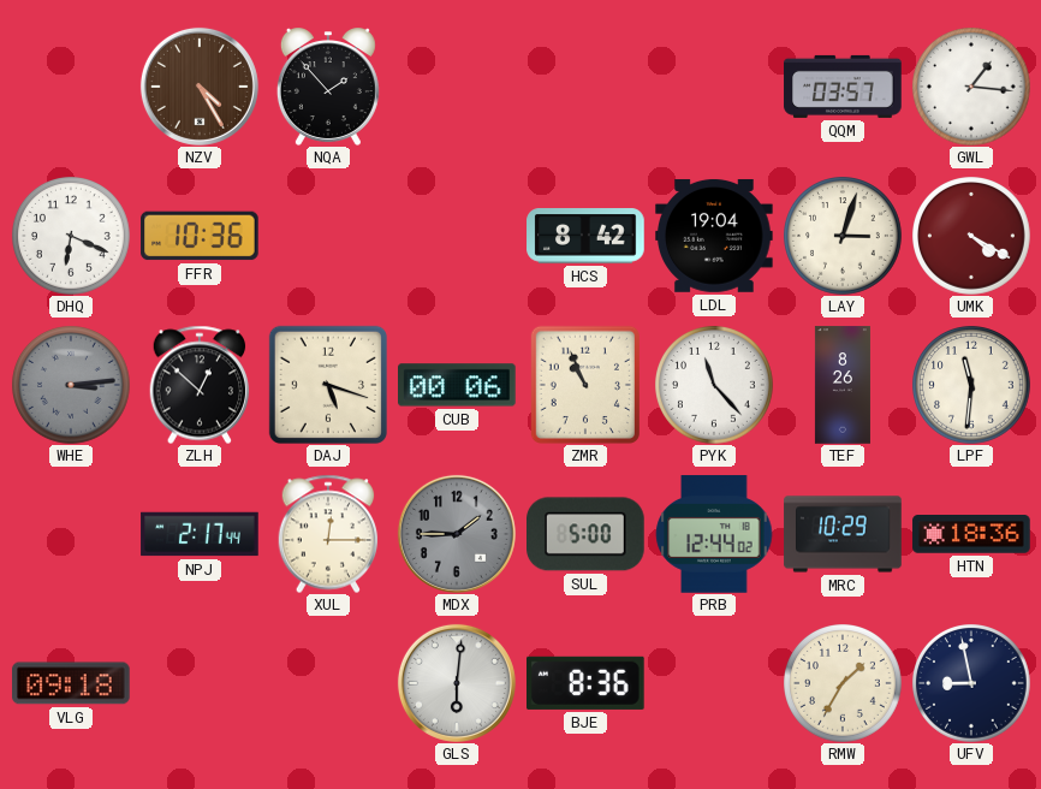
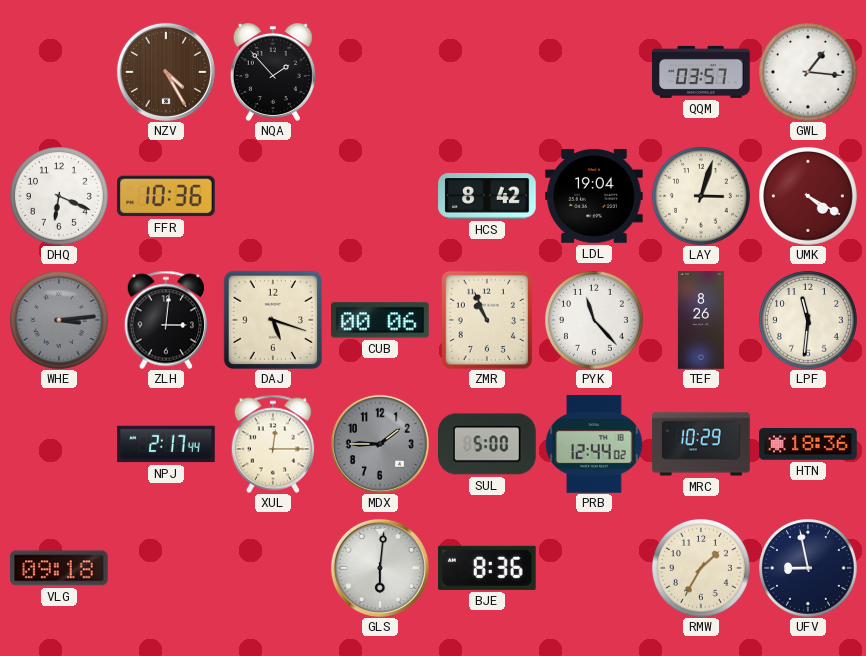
ZLH: 12:52 -> 3:01 (166, 320)
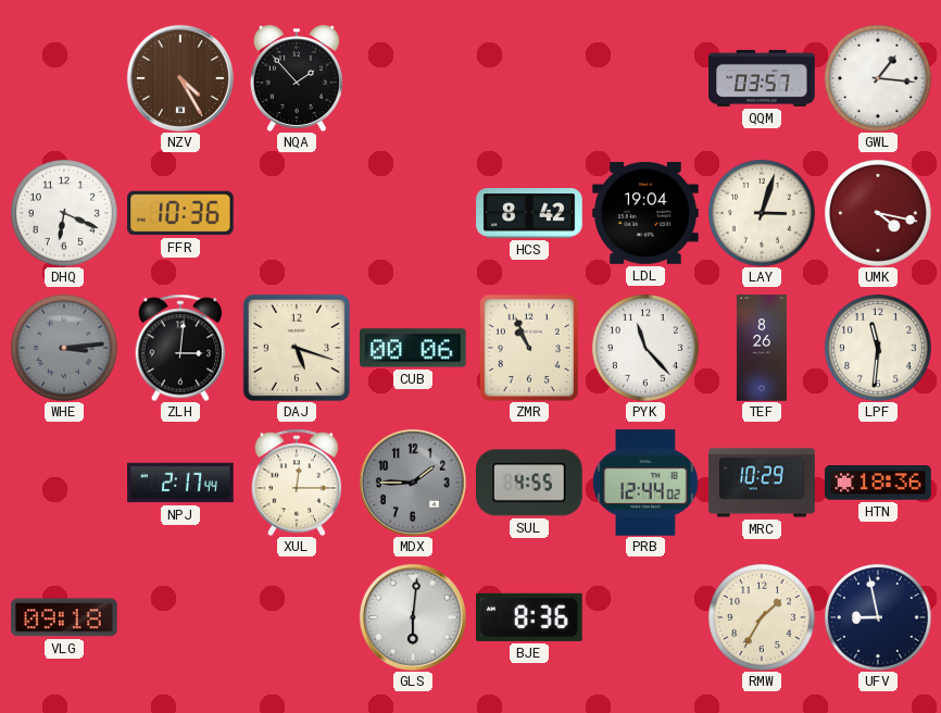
UMK: 4:20 -> 4:17 (879, 214)
SUL: 5:00 -> 4:55 (530, 483)
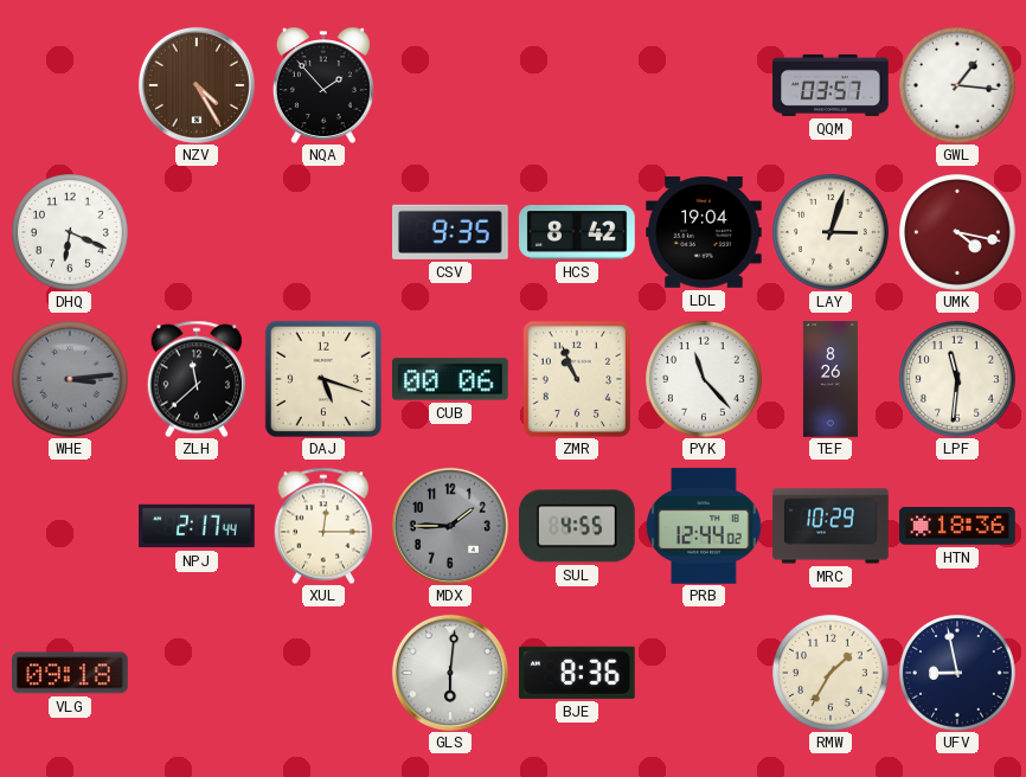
FFR: 10:36 -> none (180, 213)
CSV: none -> 9:35 (451, 232)
ZLH: 3:01 -> 11:38 (197, 379)
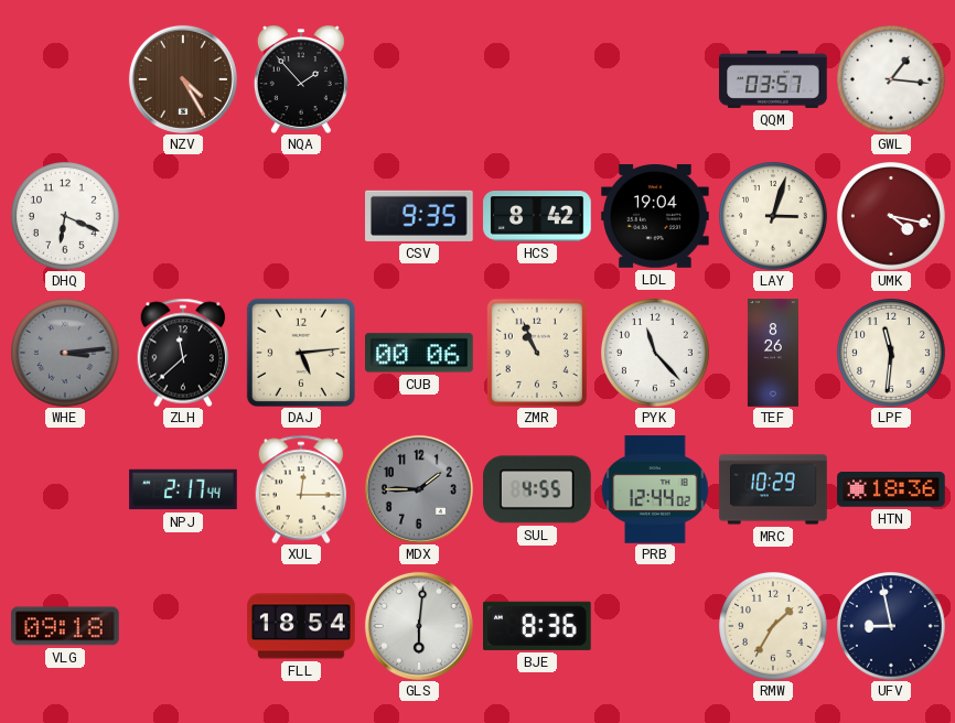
DAJ: 5:18 -> 5:14 (301, 353)
FLL: none -> 18:54 (301, 626)
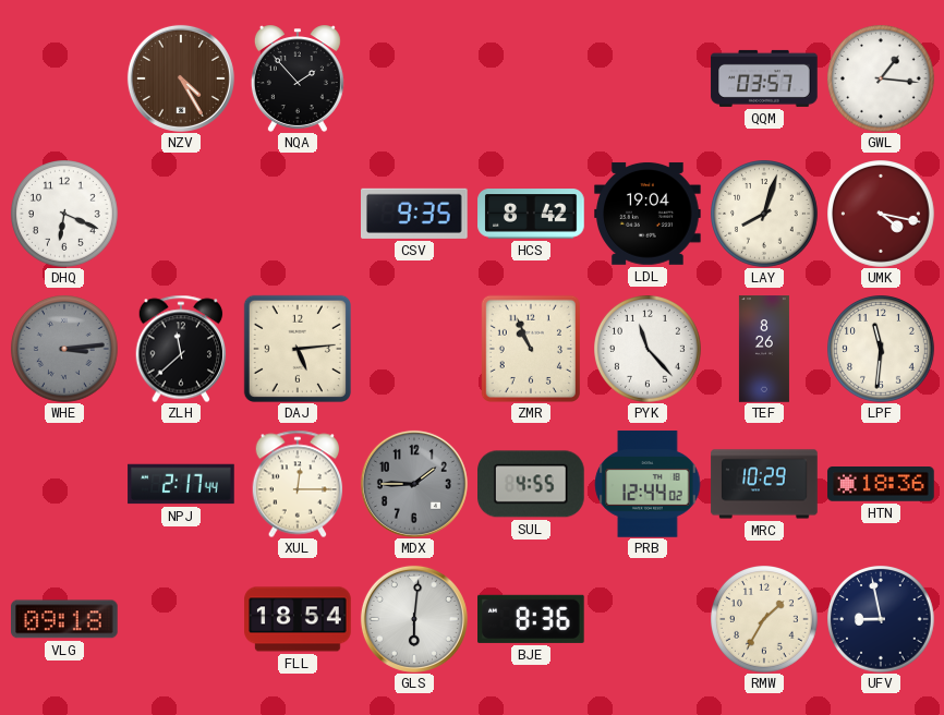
LAY: 3:03 -> 8:03 (765, 215)
CUB: 00:06 -> none (419, 353)
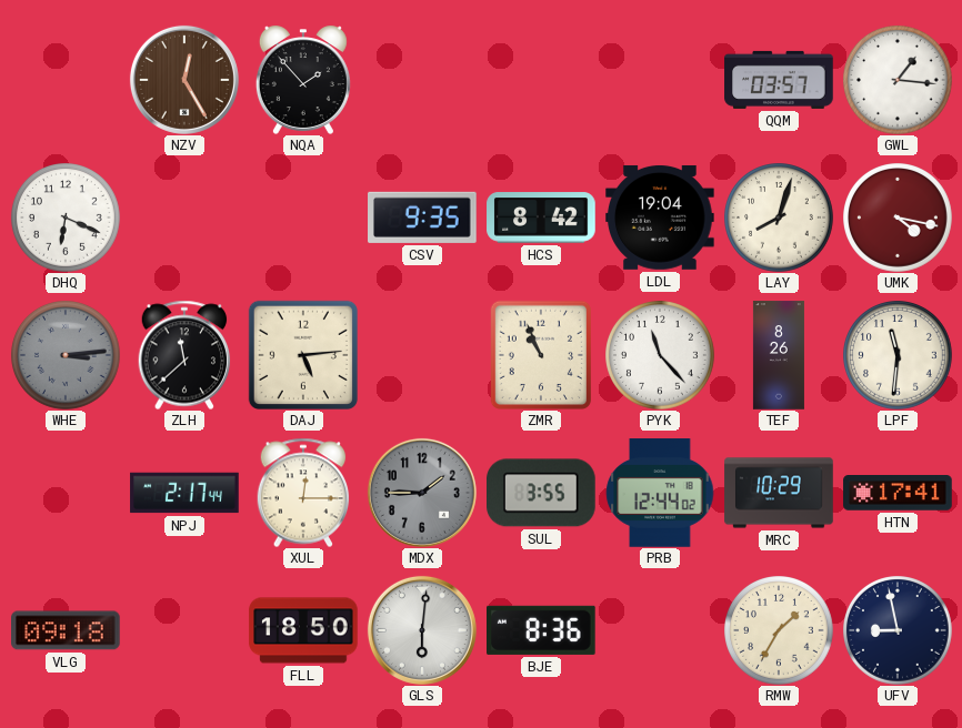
NZV: 4:25 -> 12:25 (184, 80)
SUL: 4:55 -> 3:55 (542, 493)
HTN: 18:36 -> 17:41 (898, 493)
FLL: 18:54 -> 18:50 (303, 630)
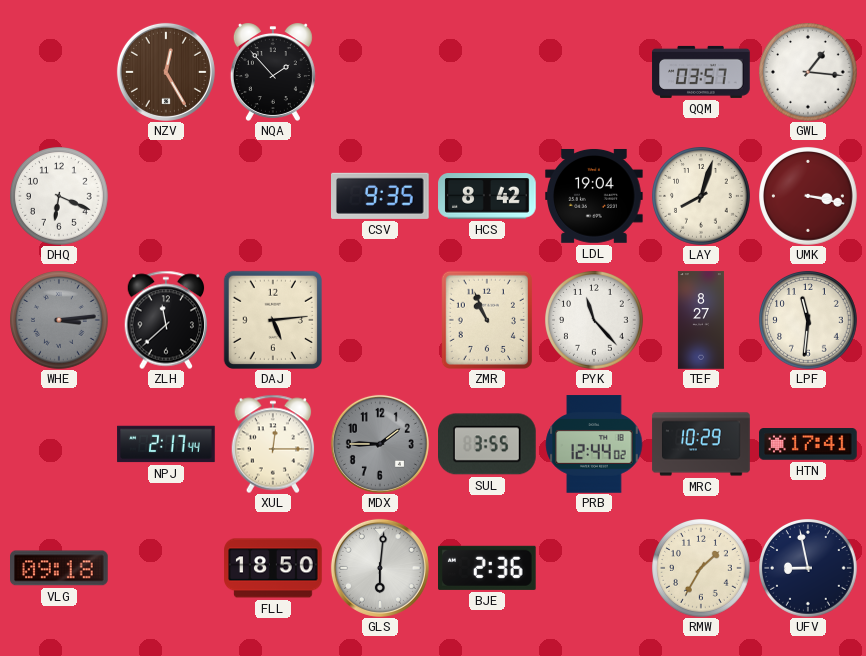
UMK: 4:17 -> 3:17 (809, 197)
TEF: 8:26 -> 8:27 (701, 320)
BJE: 8:36 -> 2:36 (488, 568)
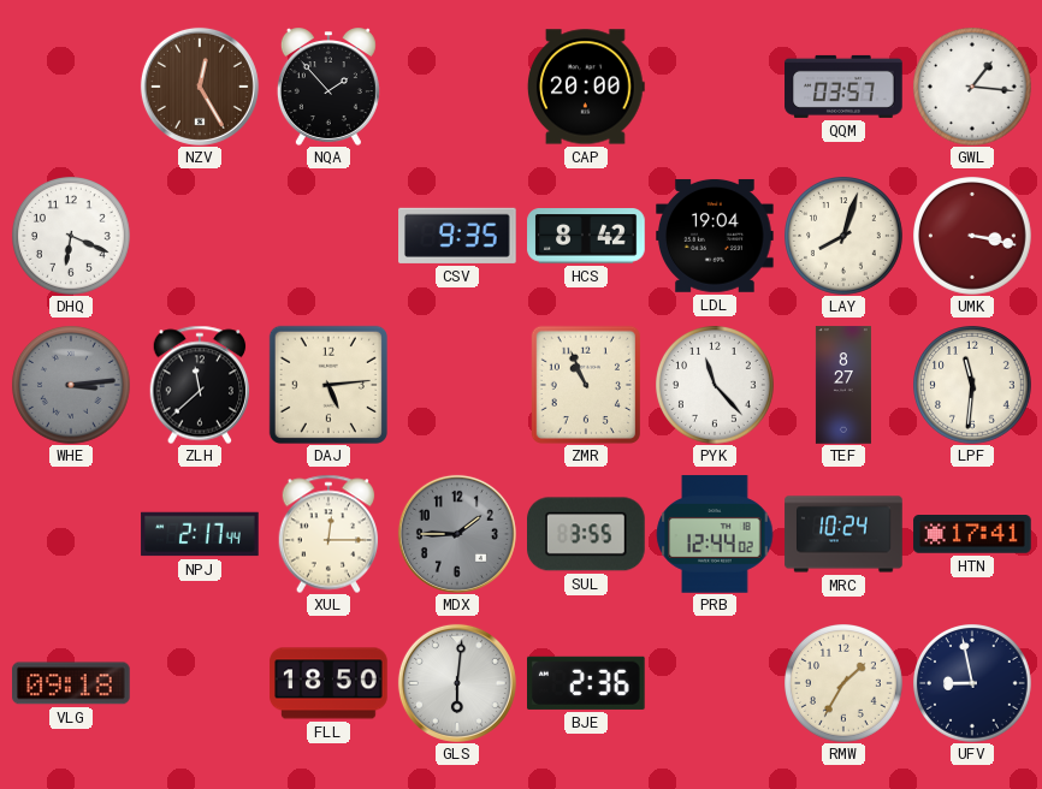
CAP: none -> 20:00 (586, 87)
MRC: 10:29 -> 10:24 (843, 534)
